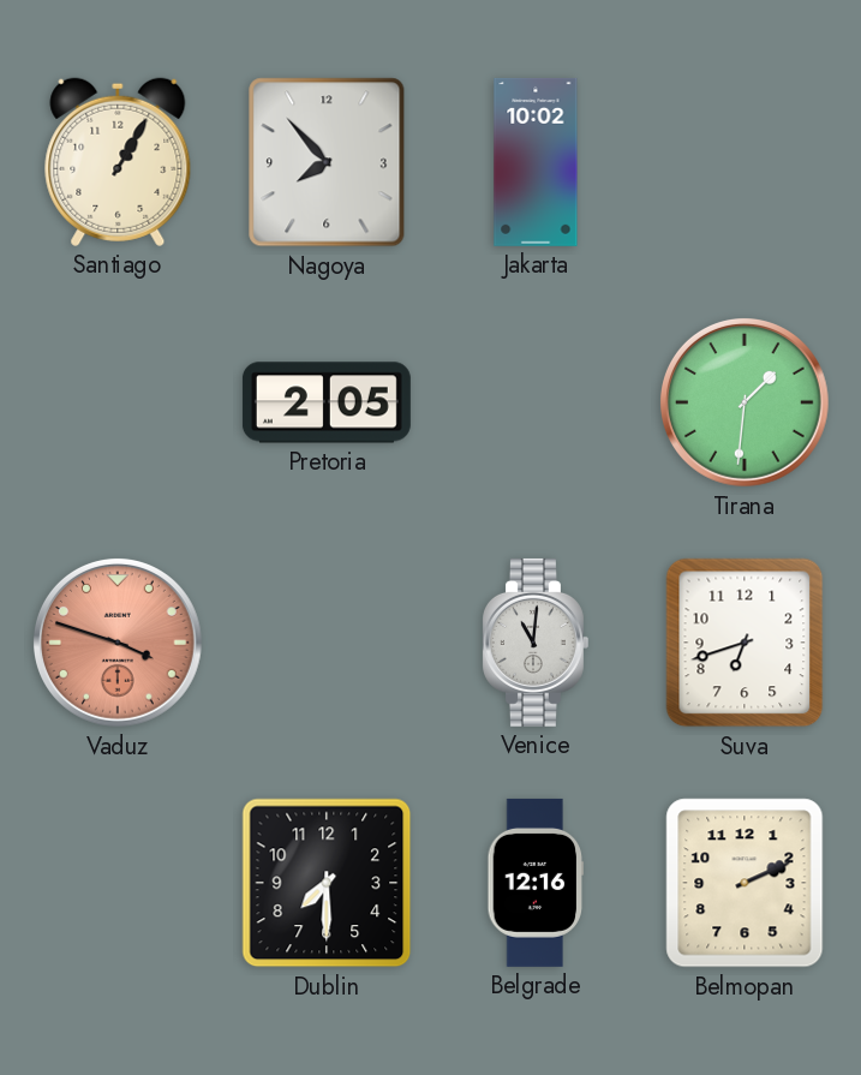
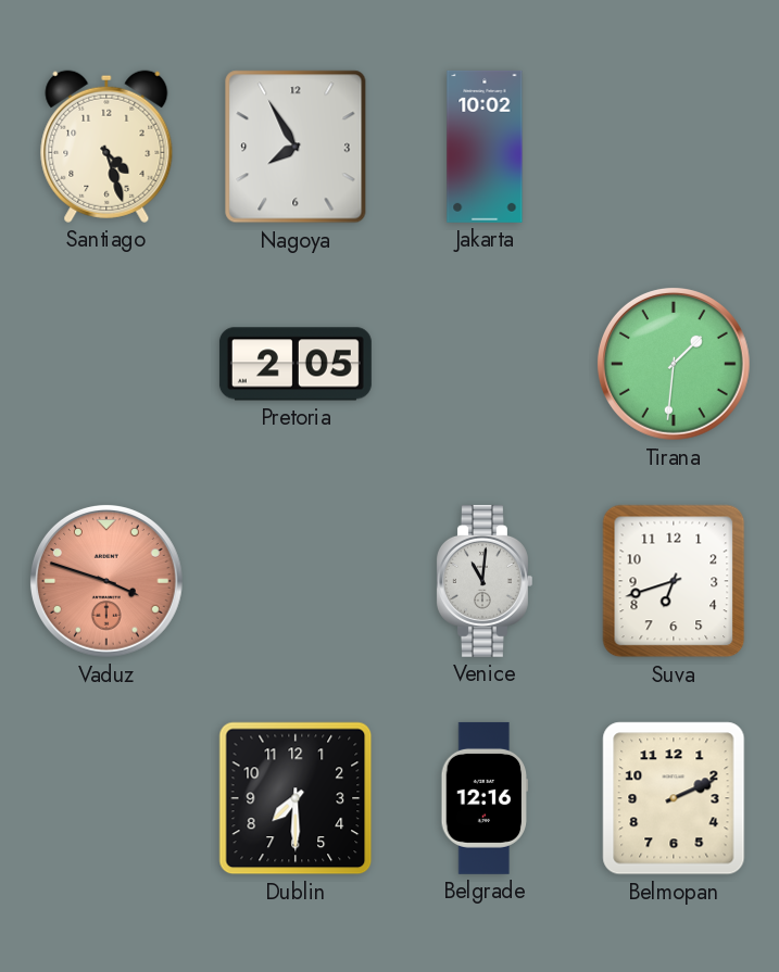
Santiago: 1:05 -> 4:27 (106, 147)
Nagoya: 7:53 -> 7:55 (296, 147)
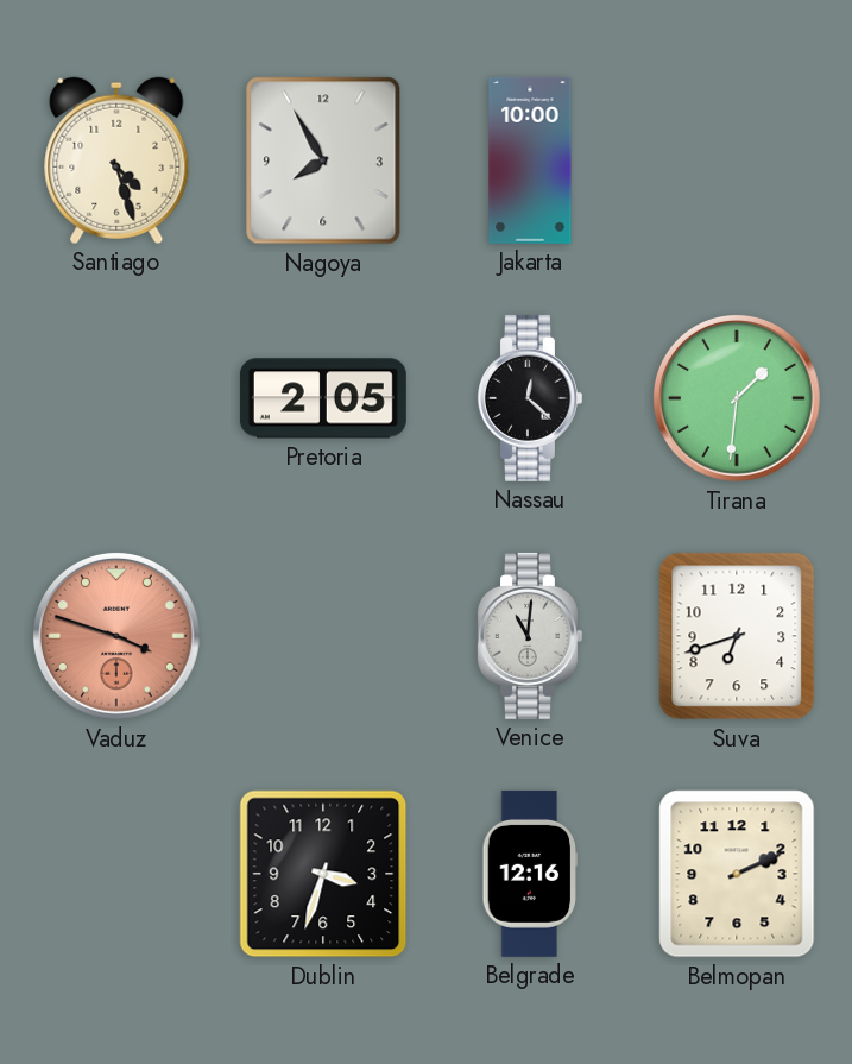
Jakarta: 10:02 -> 10:00 (530, 160)
Nassau: none -> 12:22 (530, 398)
Dublin: 7:30 -> 3:33 (323, 874)
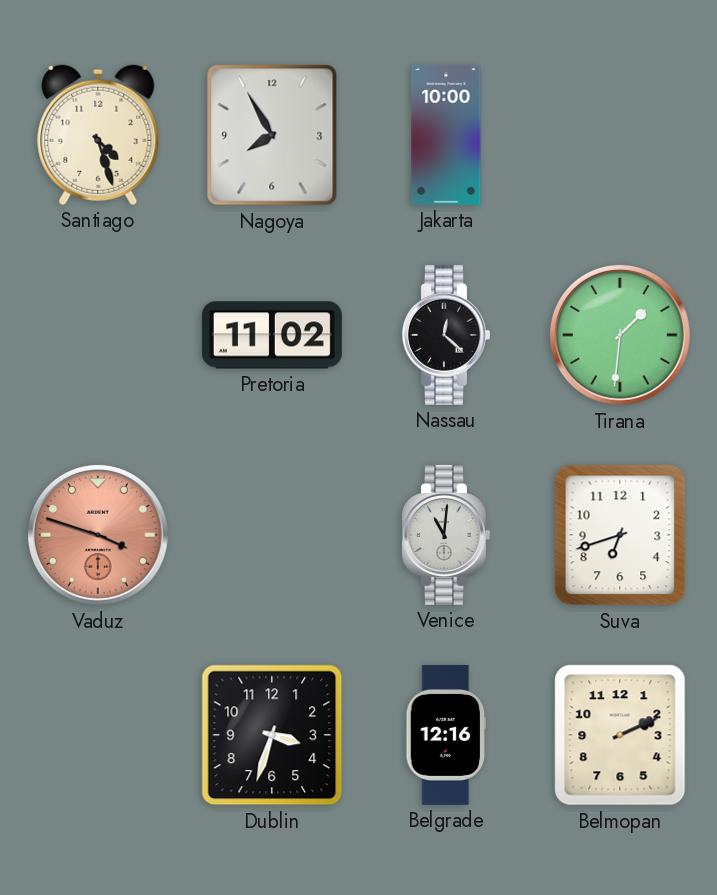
Pretoria: 2:05 -> 11:02 (272, 335)
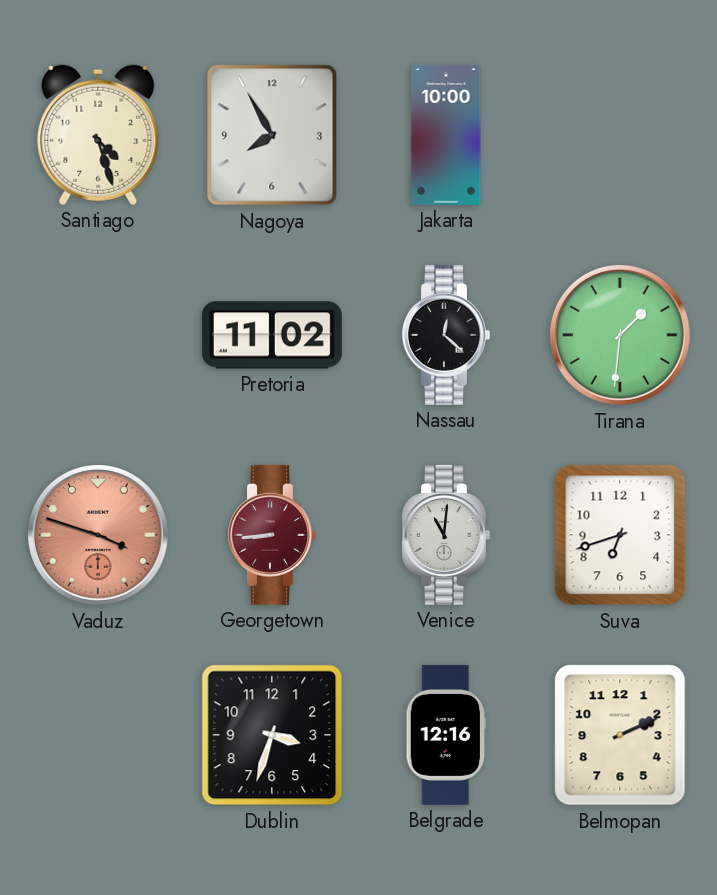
Georgetown: none -> 8:44 (272, 535)
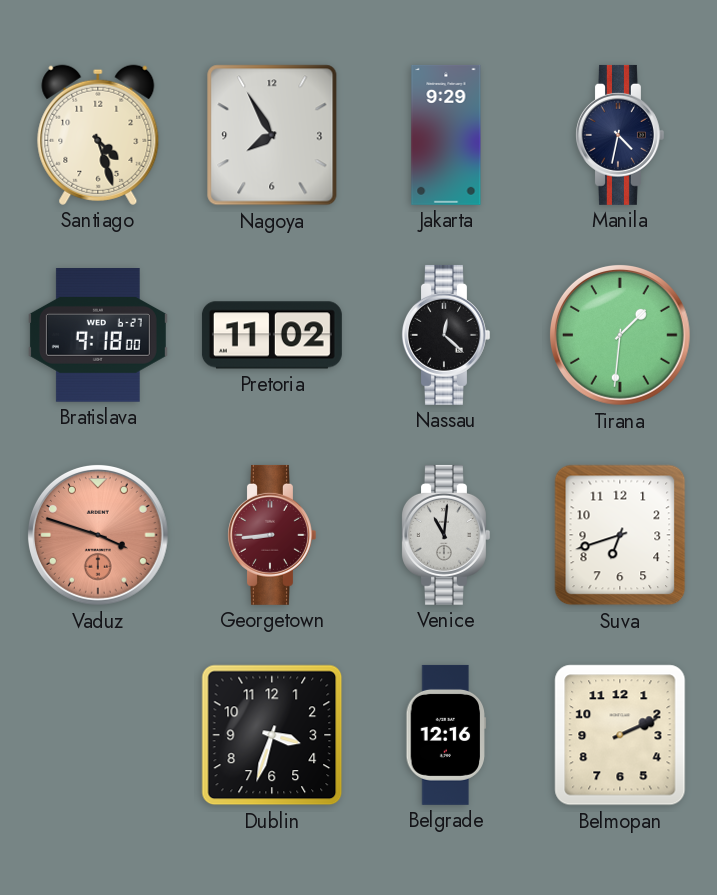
Jakarta: 10:00 -> 9:29 (446, 135)
Manila: none -> 4:32 (620, 135)
Bratislava: none -> 9:18 (98, 336)
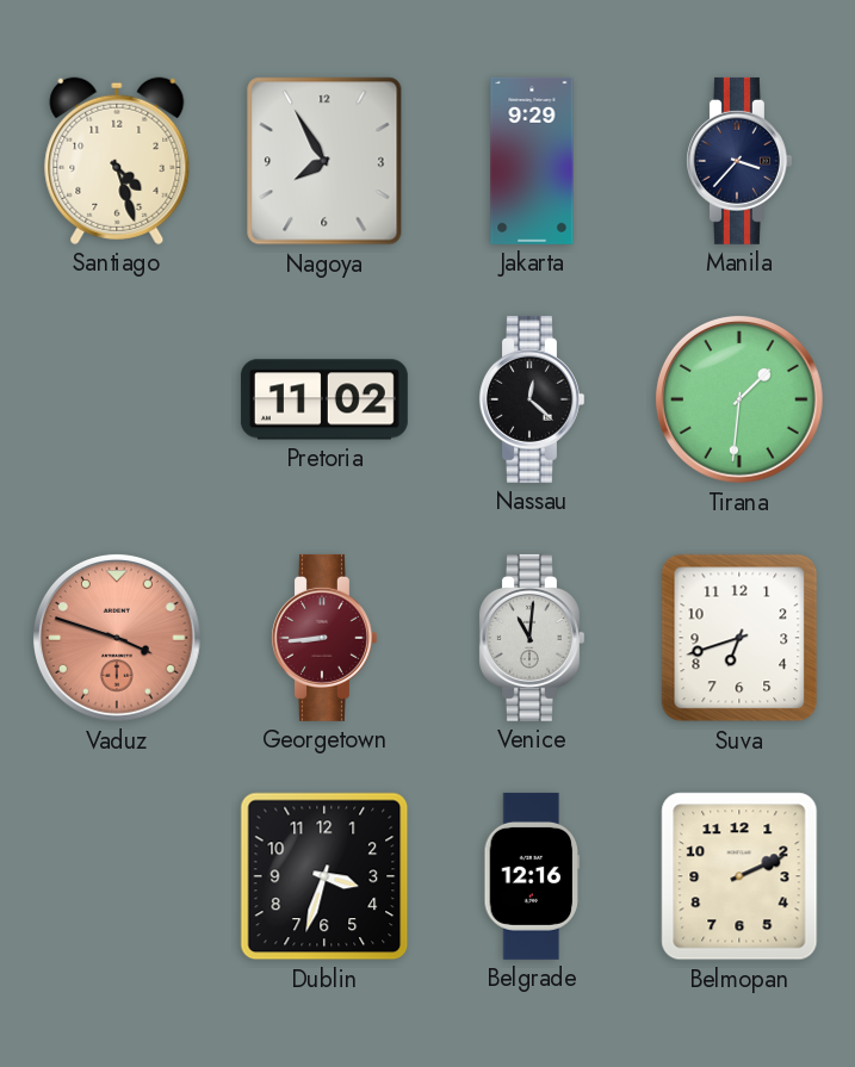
Manila: 4:32 -> 3:37 (739, 161)
Bratislava: 9:18 -> none (98, 336)
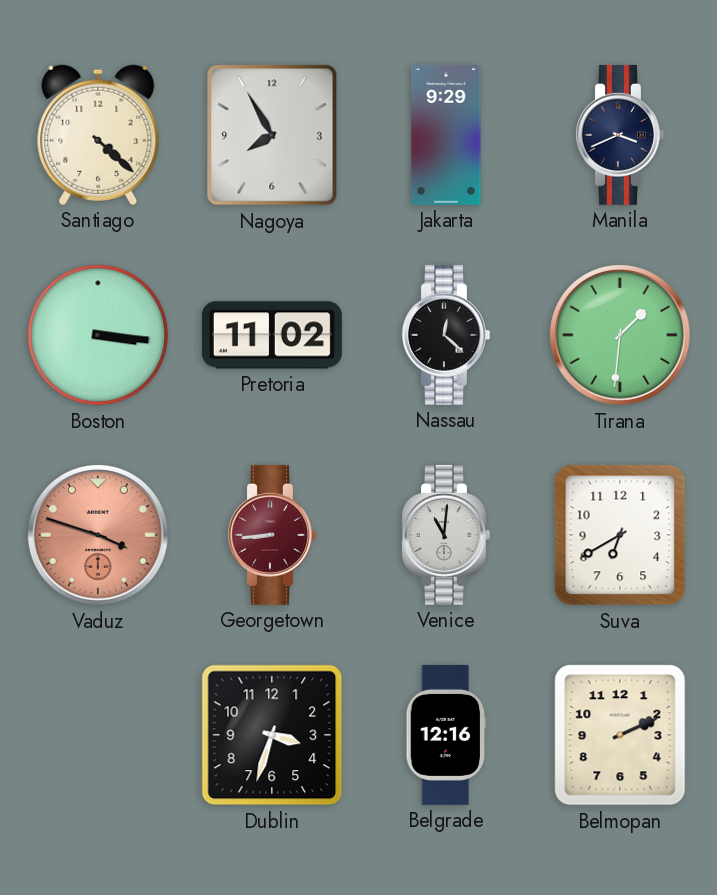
Santiago: 4:27 -> 4:22 (98, 135)
Manila: 3:37 -> 3:41 (620, 135)
Boston: none -> 3:16 (98, 335)
Suva: 6:42 -> 6:40 (620, 535)
